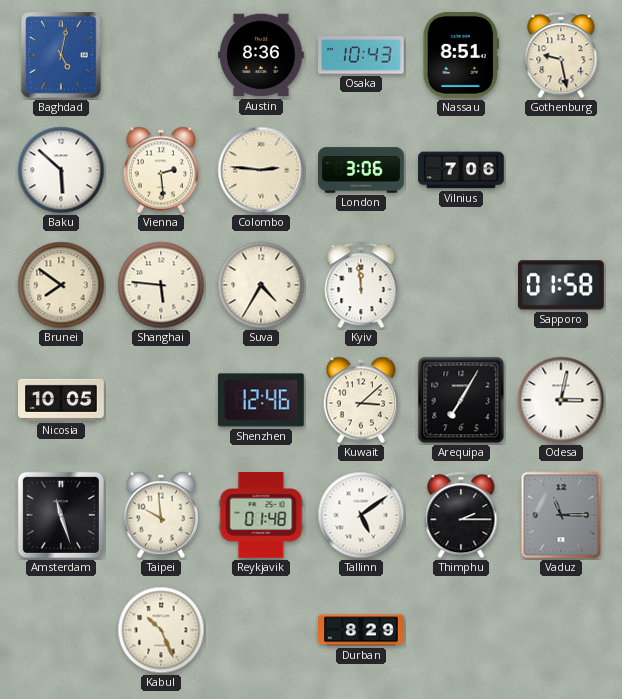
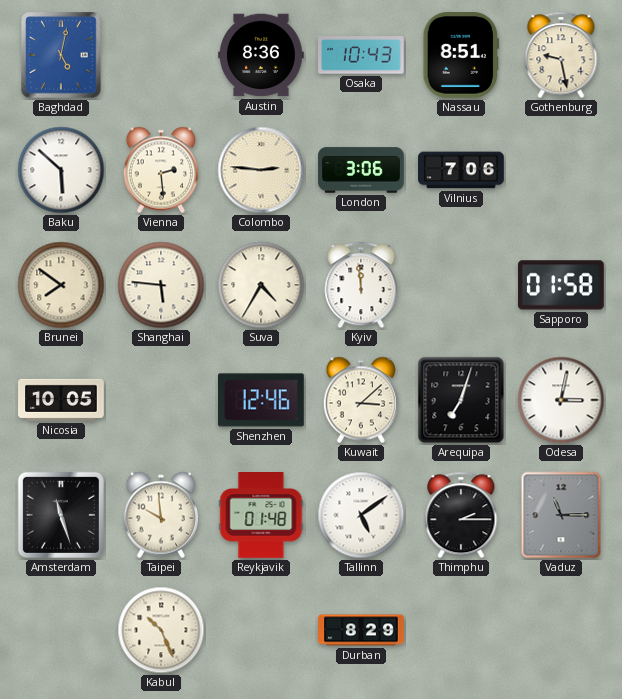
Arequipa: 7:05 -> 7:03 (461, 400)
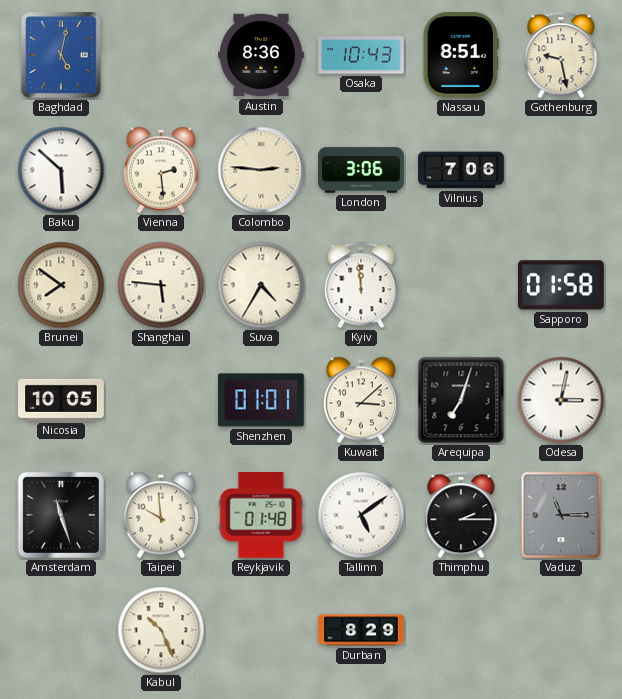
Shenzhen: 12:46 -> 01:01 (262, 400)
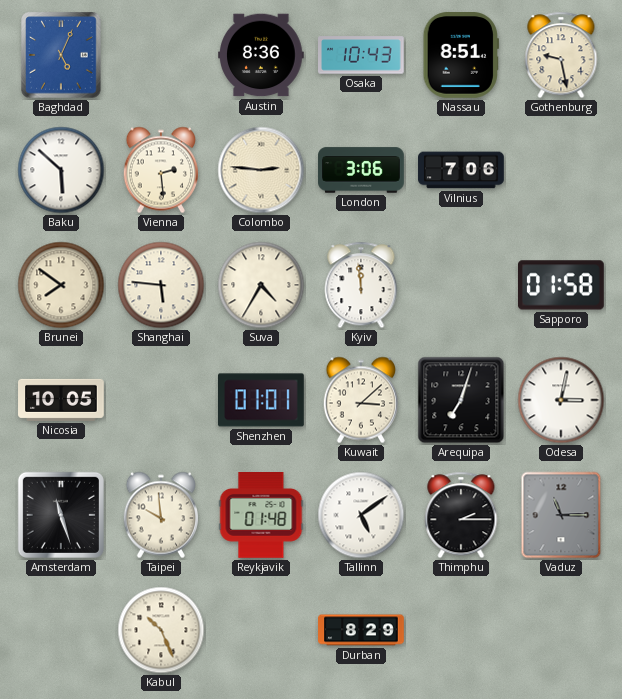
Baghdad: 5:02 -> 5:04 (61, 55)
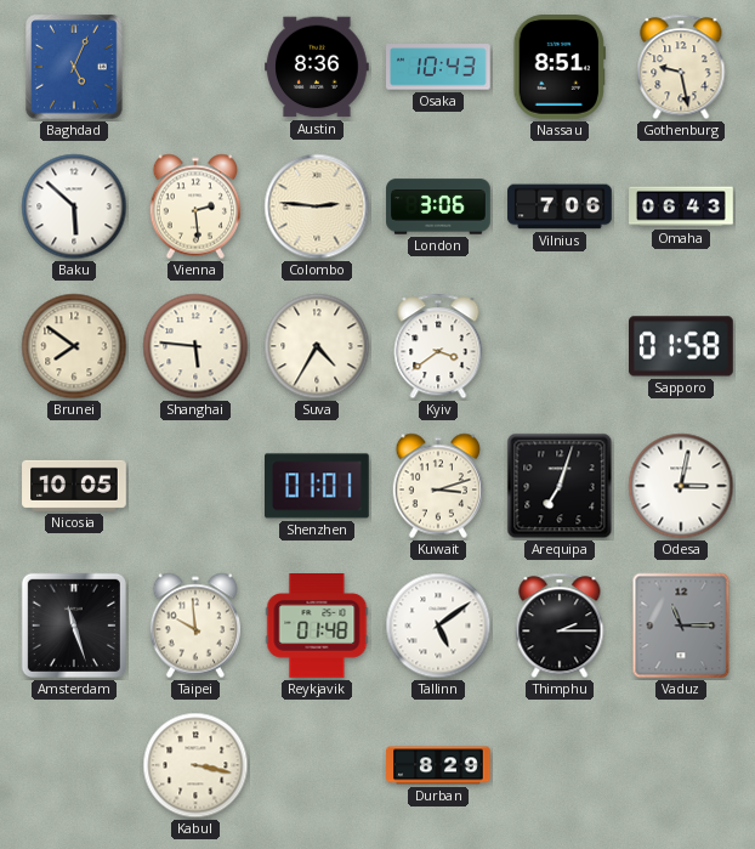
Omaha: none -> 06:43 (681, 206)
Kyiv: 11:59 -> 3:39 (438, 346)
Kuwait: 3:08 -> 3:12 (437, 486)
Kabul: 10:26 -> 3:17 (195, 765)
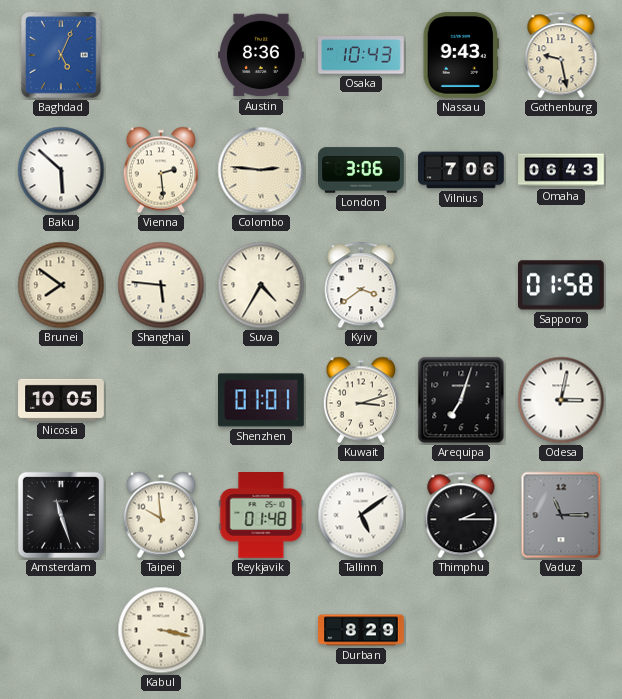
Nassau: 8:51 -> 9:43 (461, 56)
